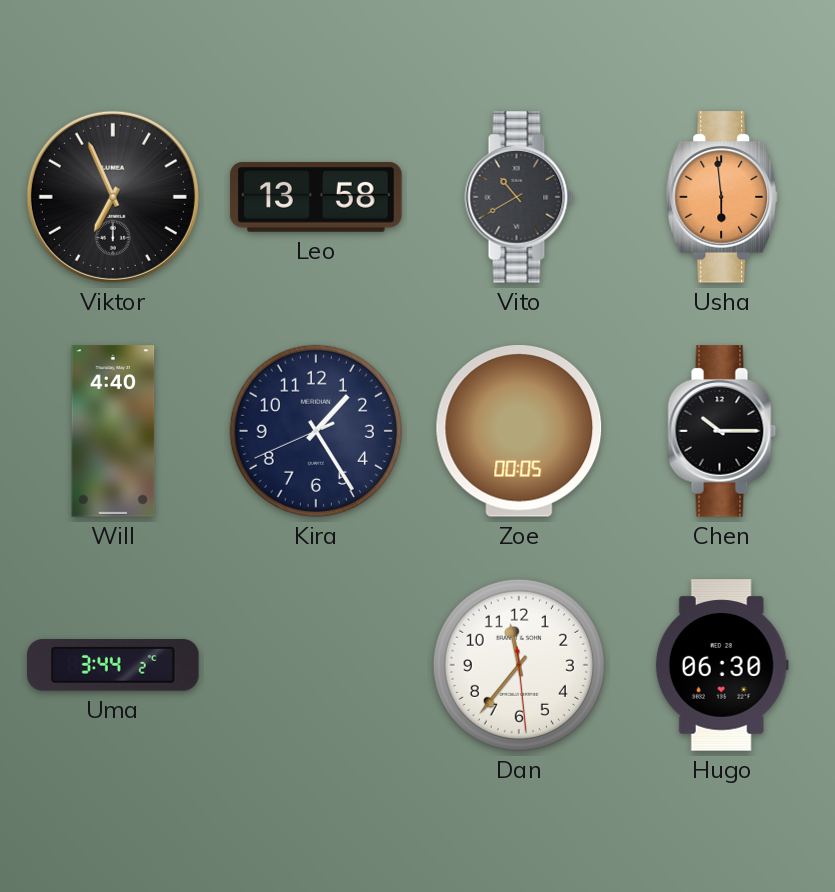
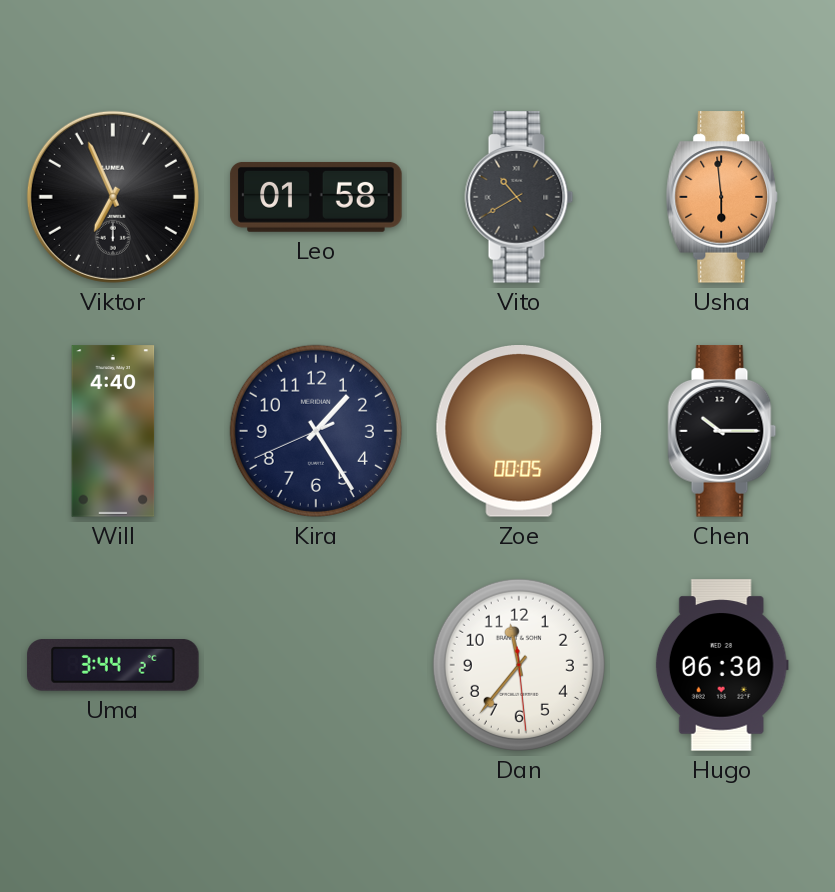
Leo: 13:58 -> 01:58 (316, 197)
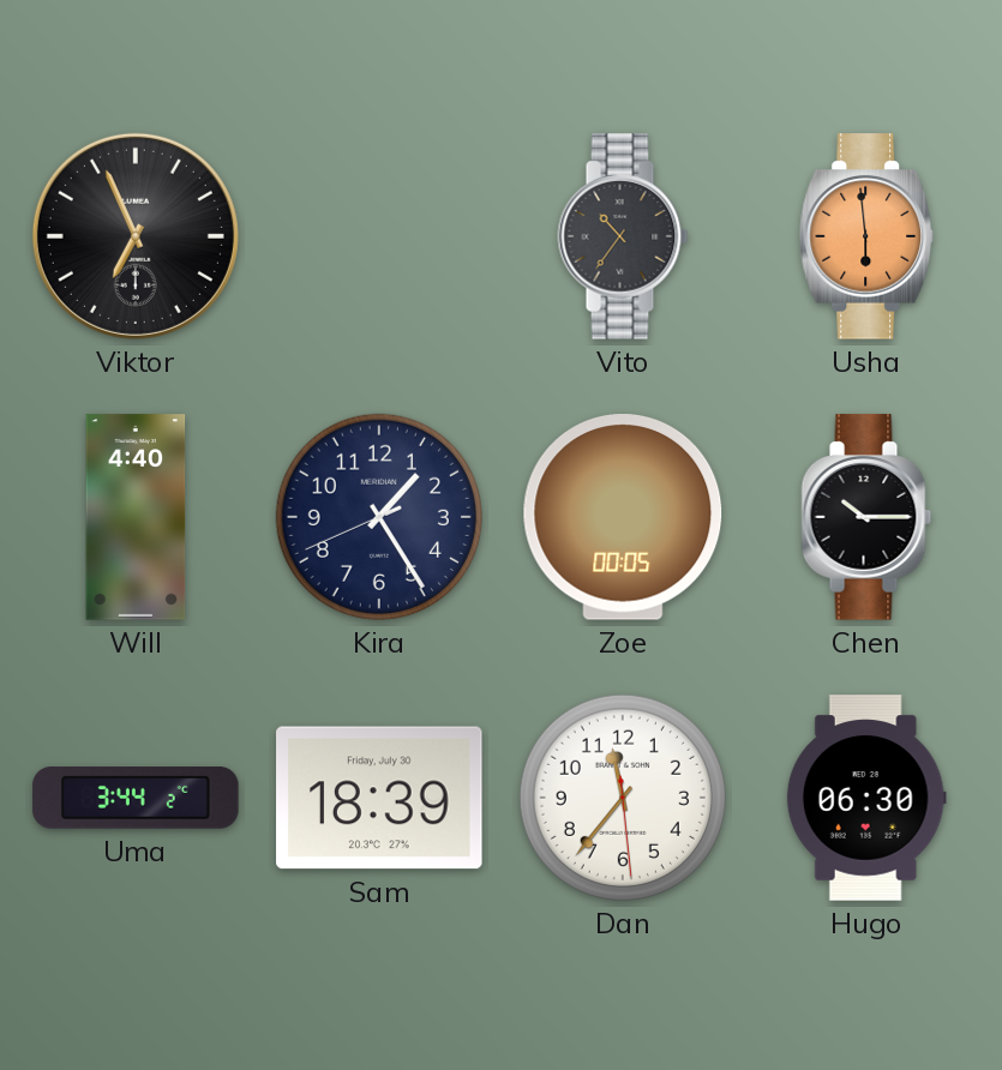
Leo: 01:58 -> none (316, 197)
Vito: 10:40 -> 10:36 (623, 236)
Sam: none -> 18:39 (379, 798)
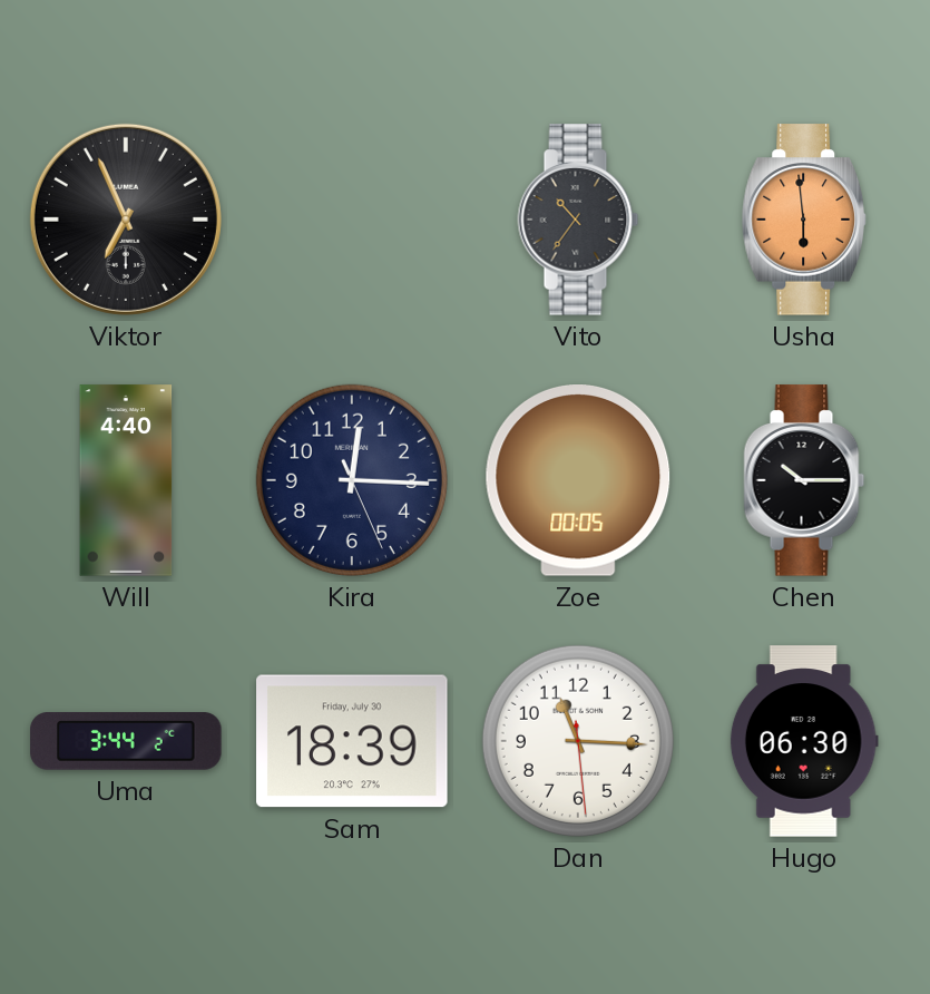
Kira: 1:24 -> 12:15 (352, 480)
Dan: 11:36 -> 11:15 (578, 741)
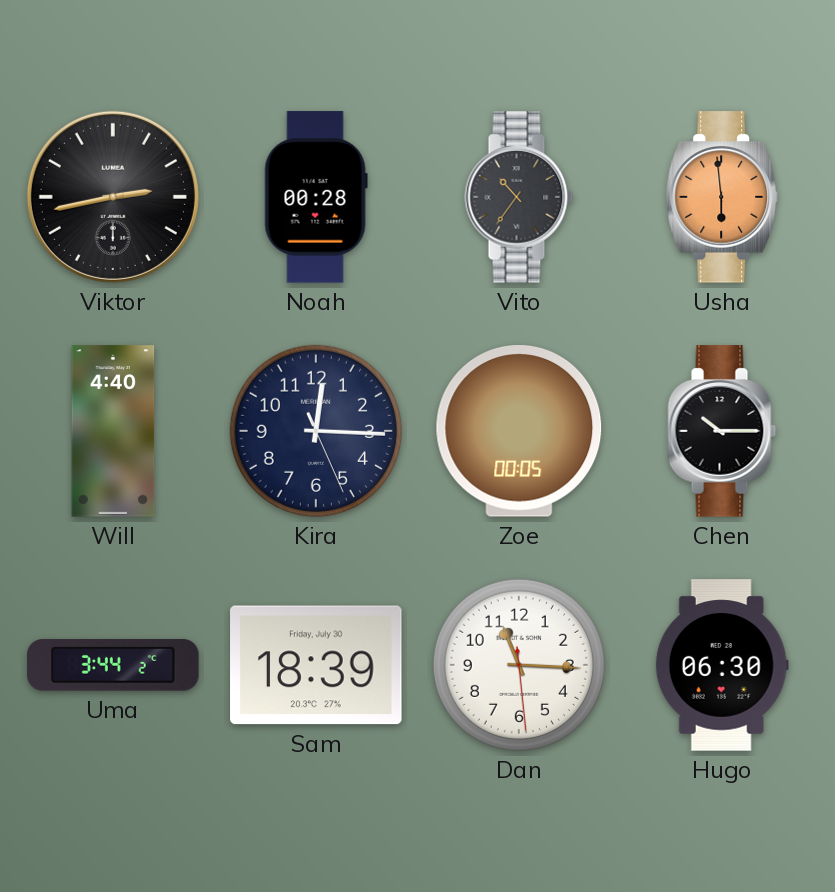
Viktor: 6:56 -> 2:43 (113, 197)
Noah: none -> 00:28 (316, 197)
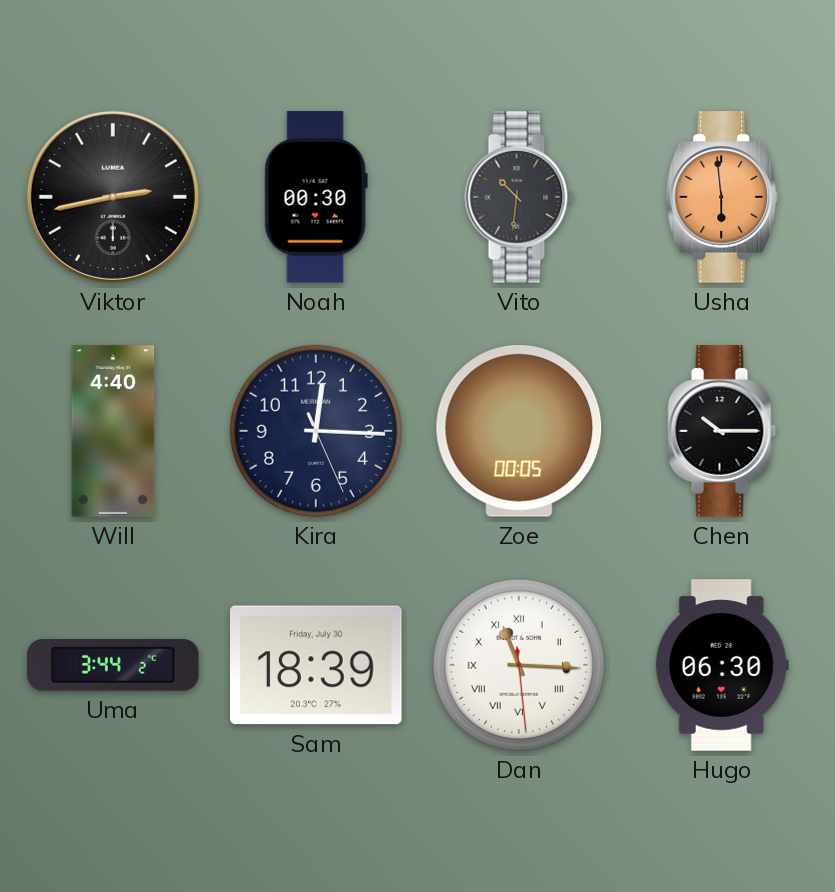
Noah: 00:28 -> 00:30 (316, 197)
Vito: 10:36 -> 10:31 (519, 197)
Dan numerals: Arabic -> Roman (519, 665)
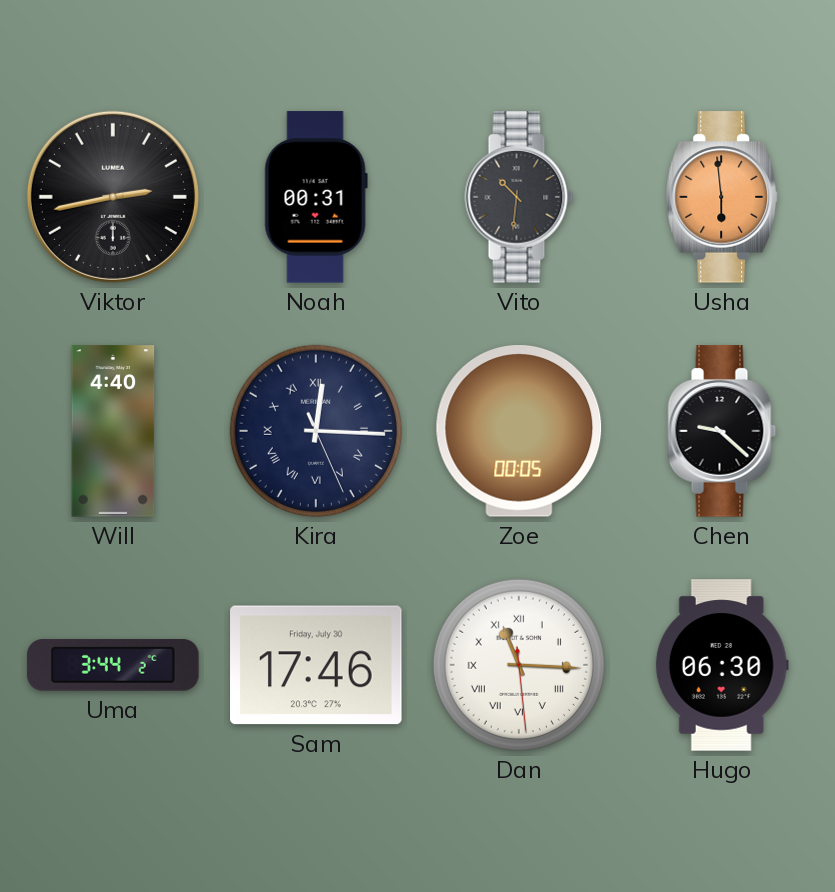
Noah: 00:30 -> 00:31 (316, 197)
Kira numerals: Arabic -> Roman (316, 431)
Chen: 10:15 -> 9:22 (722, 431)
Sam: 18:39 -> 17:46 (316, 665)
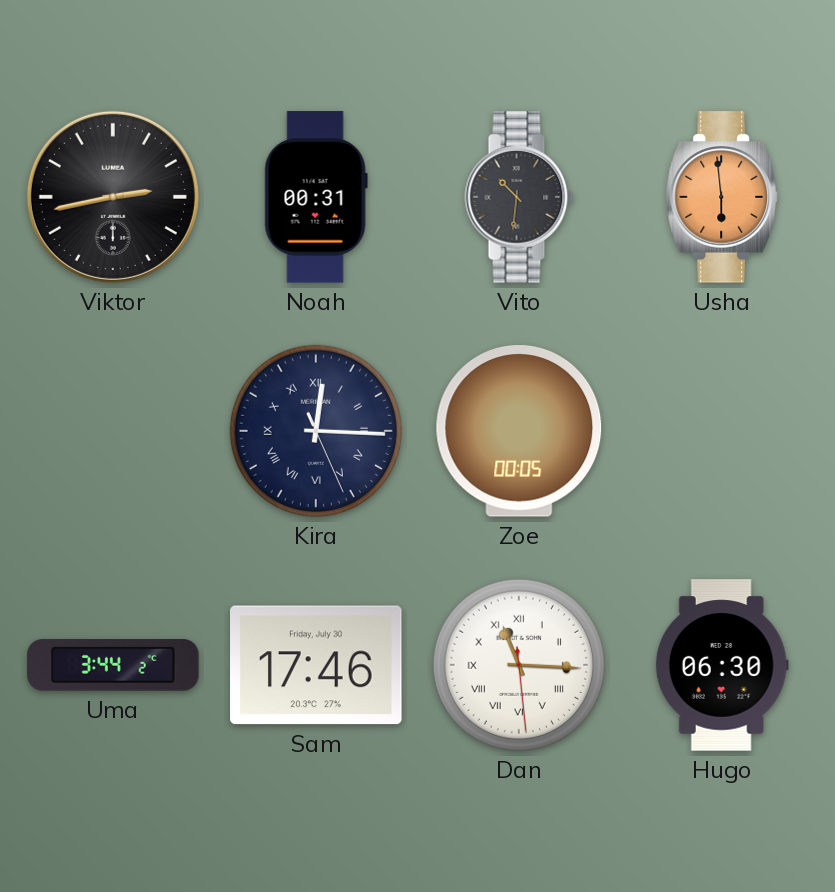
Will: 4:40 -> none (113, 431)
Chen: 9:22 -> none (722, 431)
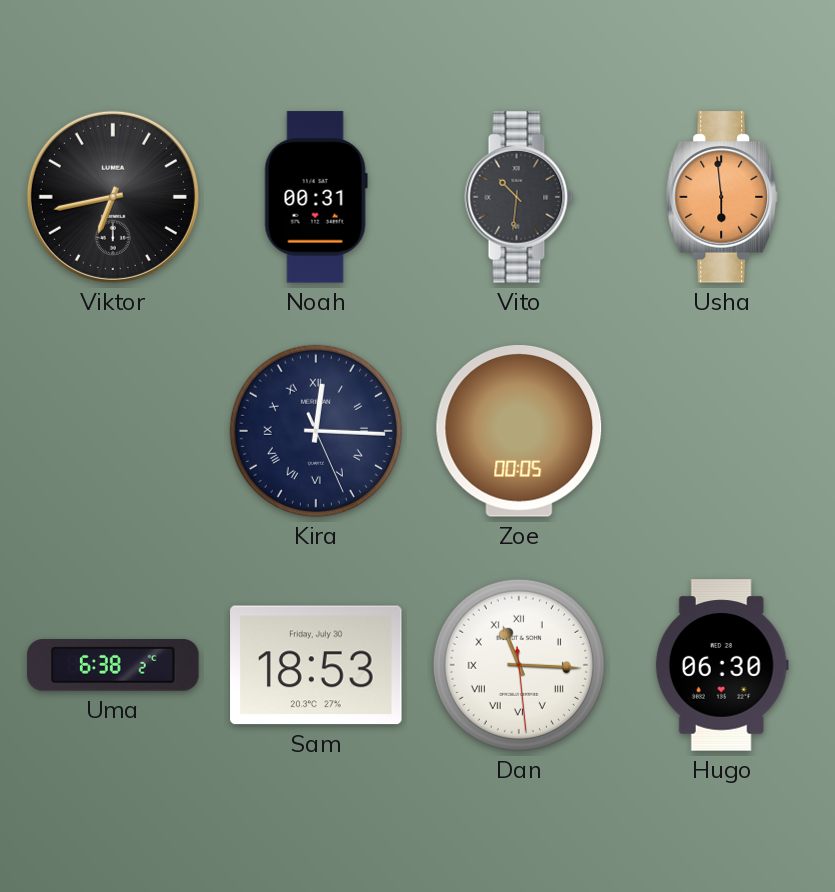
Viktor: 2:43 -> 6:43 (113, 197)
Uma: 3:44 -> 6:38 (113, 665)
Sam: 17:46 -> 18:53 (316, 665)
